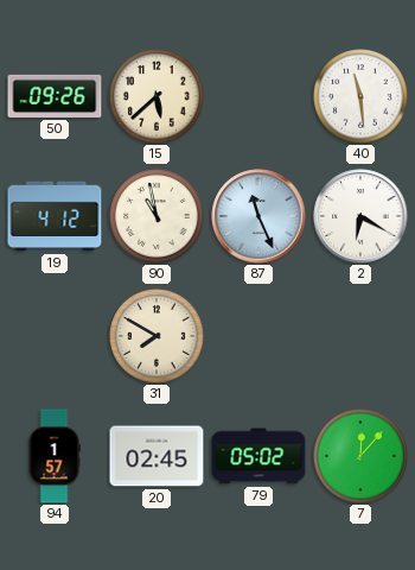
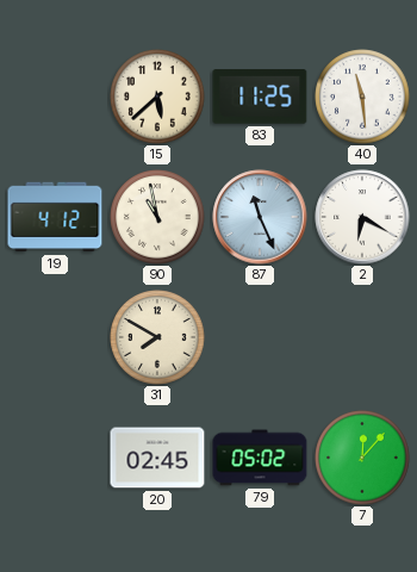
50: 09:26 -> none (55, 96)
83: none -> 11:25 (260, 97)
94: 1:57 -> none (55, 456)
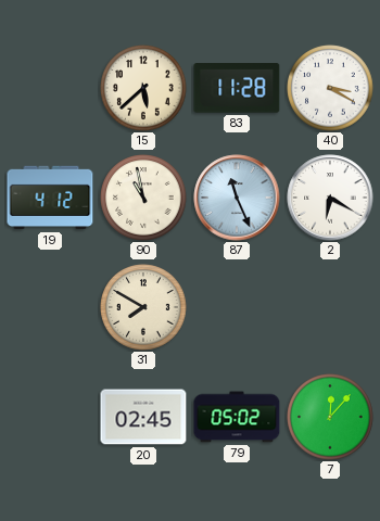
83: 11:25 -> 11:28 (237, 88)
40: 11:29 -> 3:20 (330, 88)
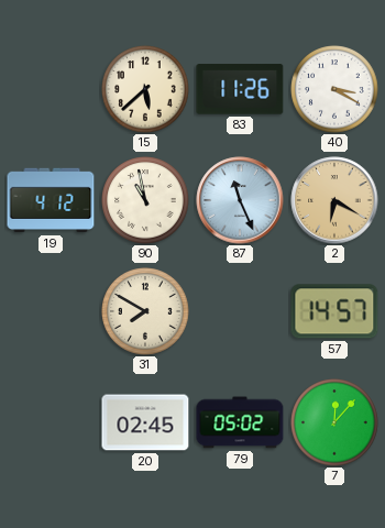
83: 11:28 -> 11:26 (240, 89)
2 dial: white -> champagne (334, 200)
57: none -> 14:57 (334, 311)
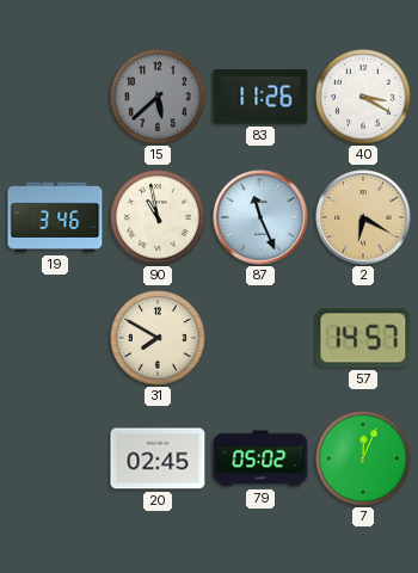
15 dial: cream -> grey (158, 97)
19: 4:12 -> 3:46 (55, 217)
7: 12:07 -> 12:04 (363, 458)
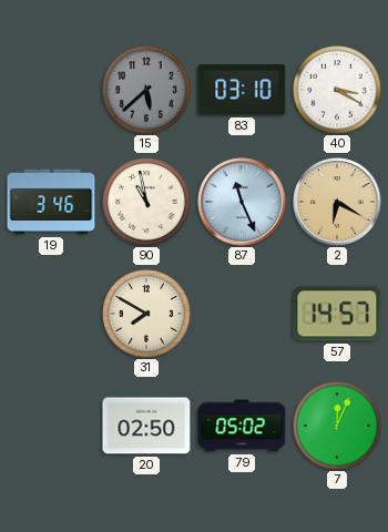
83: 11:26 -> 03:10 (242, 90)
20: 02:45 -> 02:50 (146, 426)
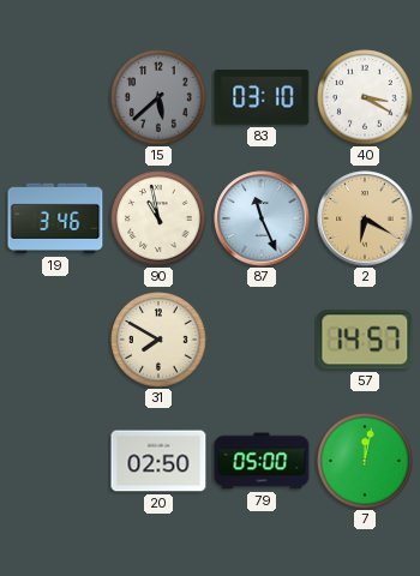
79: 05:02 -> 05:00 (262, 461)
7: 12:04 -> 12:02 (365, 461)
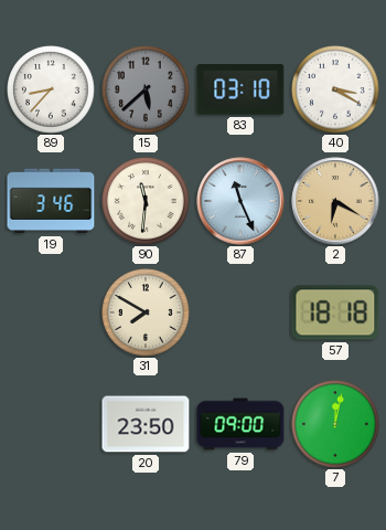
89: none -> 8:37 (51, 89)
90: 10:58 -> 11:31 (146, 201)
57: 14:57 -> 18:18 (335, 312)
20: 02:50 -> 23:50 (146, 424)
79: 05:00 -> 09:00 (240, 424)
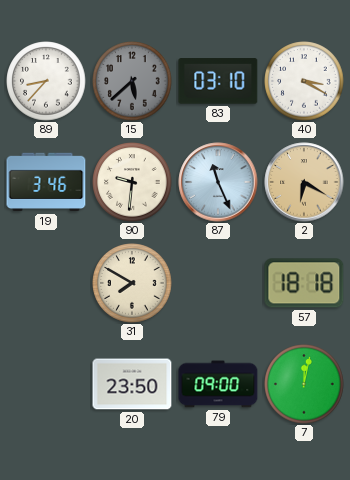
90: 11:31 -> 9:31 (132, 182)
